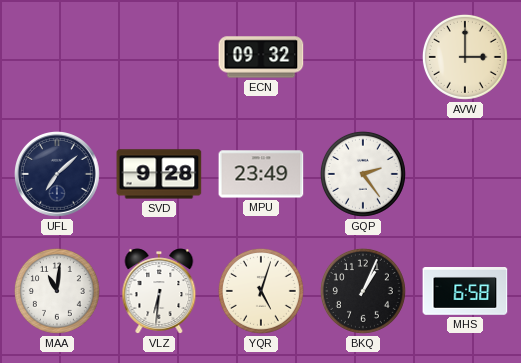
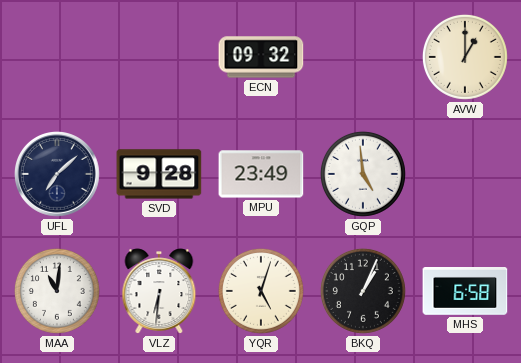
AVW: 3:00 -> 1:00 (465, 57)
GQP: 2:24 -> 4:59 (363, 174)
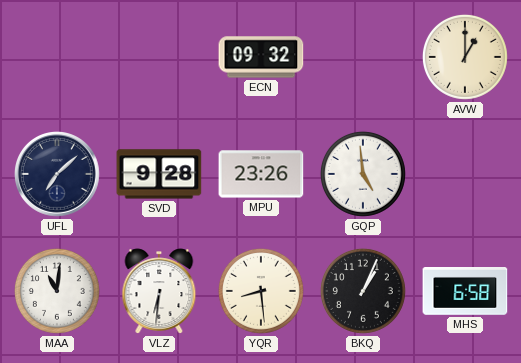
MPU: 23:49 -> 23:26 (261, 174)
YQR: 5:03 -> 8:29 (261, 291)
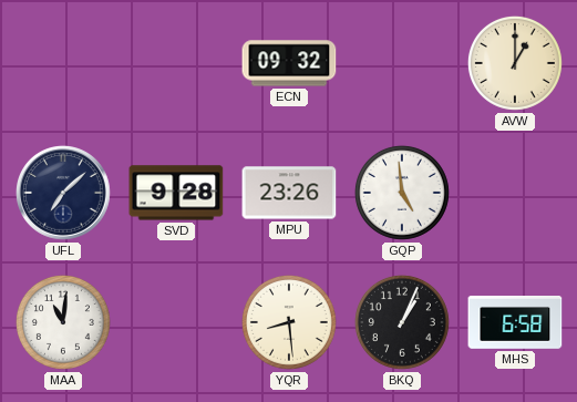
VLZ: 6:31 -> none (159, 291)
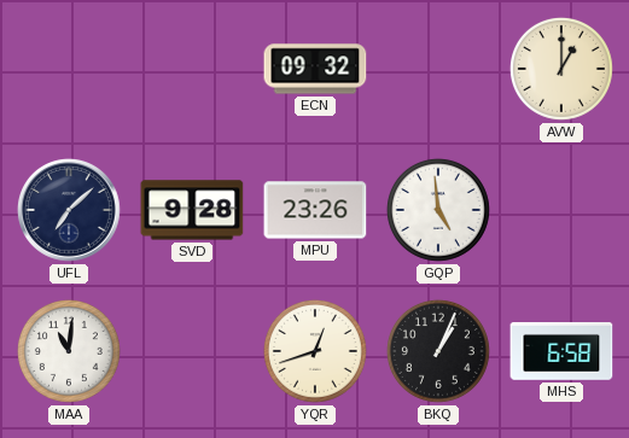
YQR: 8:29 -> 12:42 (315, 351)
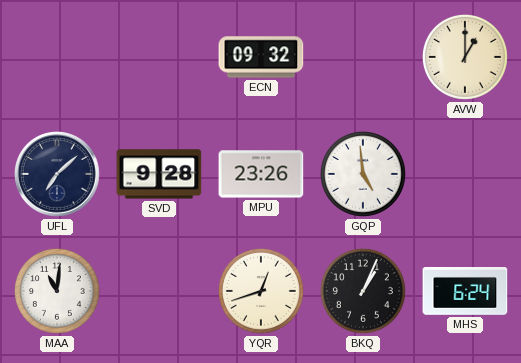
MHS: 6:58 -> 6:24 (465, 292)
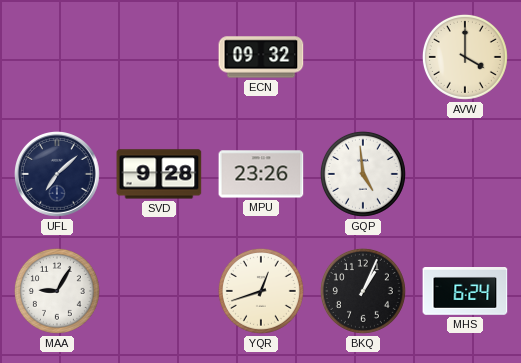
AVW: 1:00 -> 4:00 (465, 57)
MAA: 11:01 -> 9:05 (57, 291)
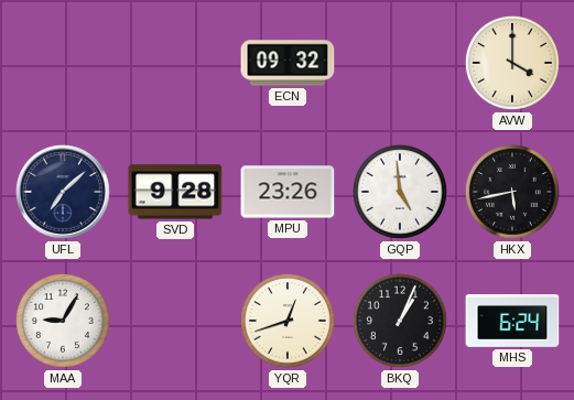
HKX: none -> 5:43 (512, 192)
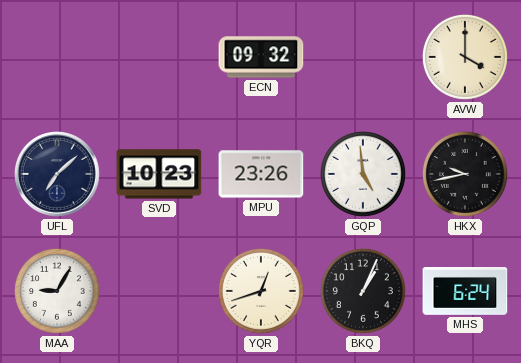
SVD: 9:28 -> 10:23 (159, 174)
HKX: 5:43 -> 9:43 (465, 174)
